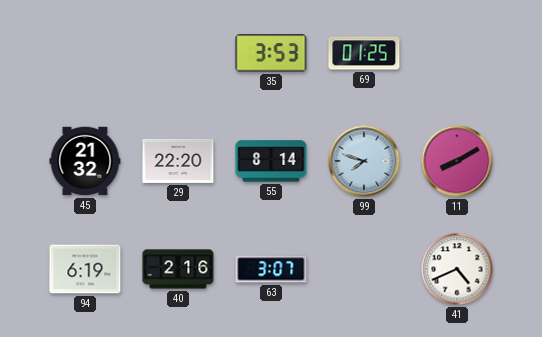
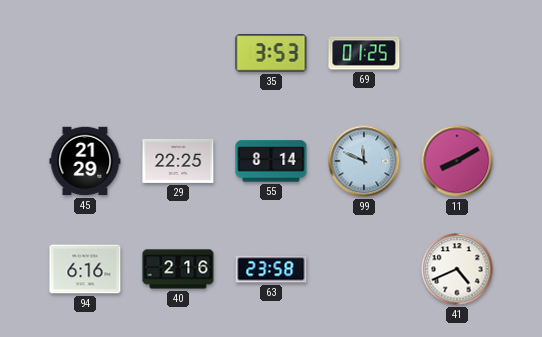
45: 21:32 -> 21:29 (85, 161)
29: 22:20 -> 22:25 (178, 161)
99: 7:48 -> 11:49 (364, 161)
94: 6:19 -> 6:16 (85, 269)
63: 3:07 -> 23:58 (271, 269)
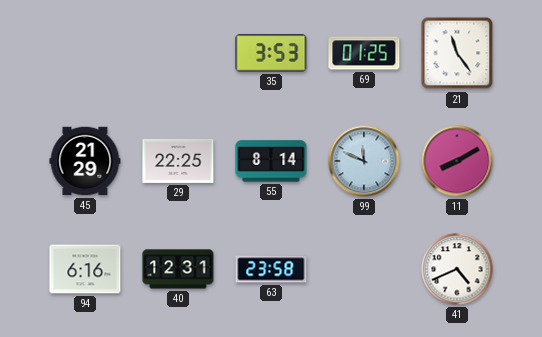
21: none -> 11:24 (457, 53)
40: 2:16 -> 12:31 (178, 269)
